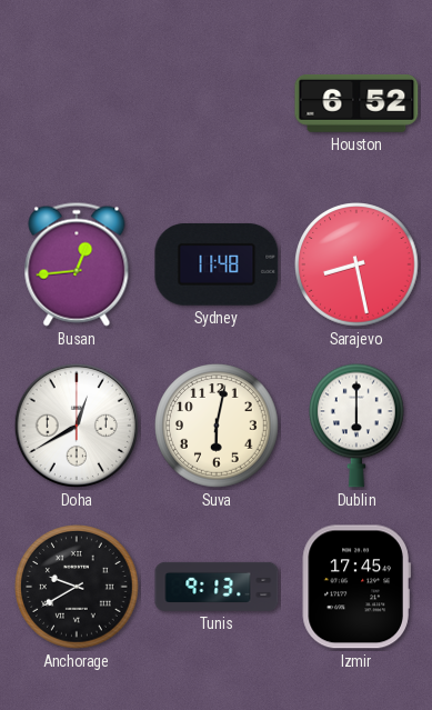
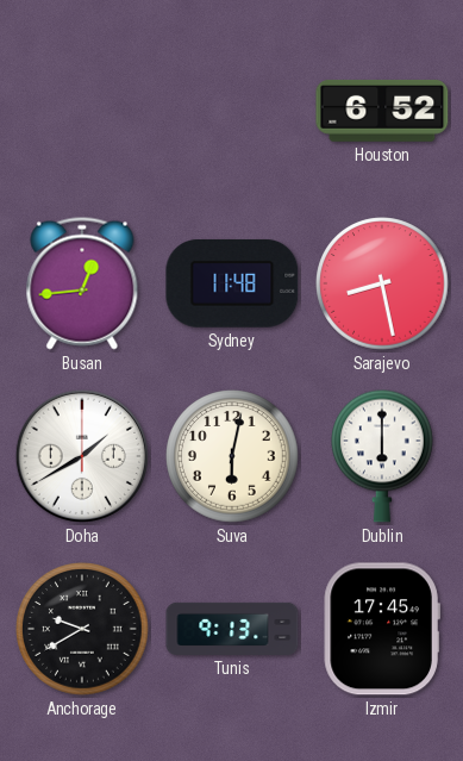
Doha: 12:40 -> 1:40 (82, 456)
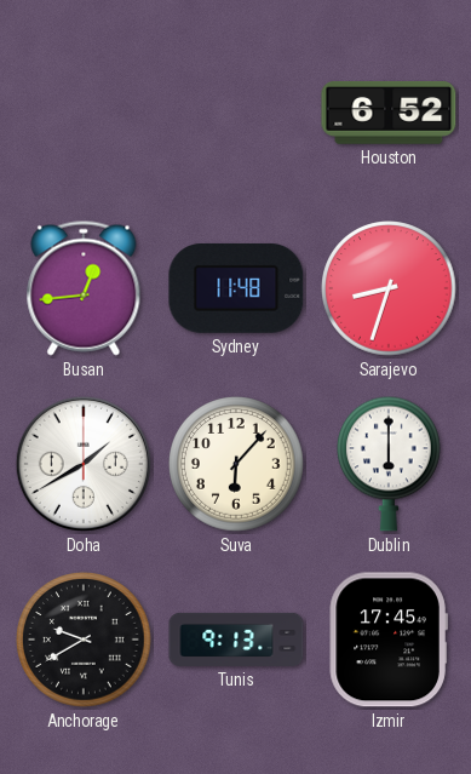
Sarajevo: 8:28 -> 8:33 (389, 288)
Suva: 6:02 -> 6:07 (236, 464)
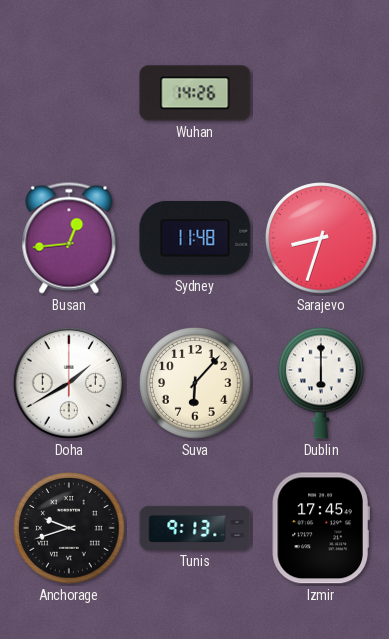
Wuhan: none -> 14:26 (195, 93)
Houston: 6:52 -> none (389, 113)
Anchorage: 9:40 -> 9:42 (69, 528)
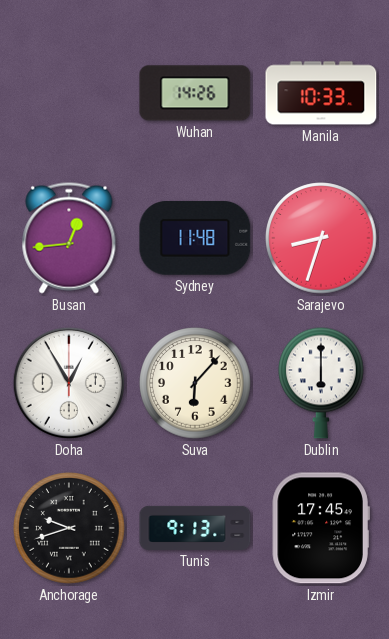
Manila: none -> 10:33 (321, 93)
Doha: 1:40 -> 12:55 (69, 383)
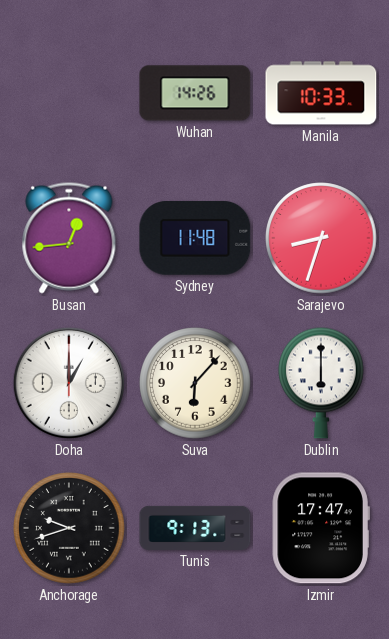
Doha: 12:55 -> 1:00 (69, 383)
Izmir: 17:45 -> 17:47 (321, 528)
